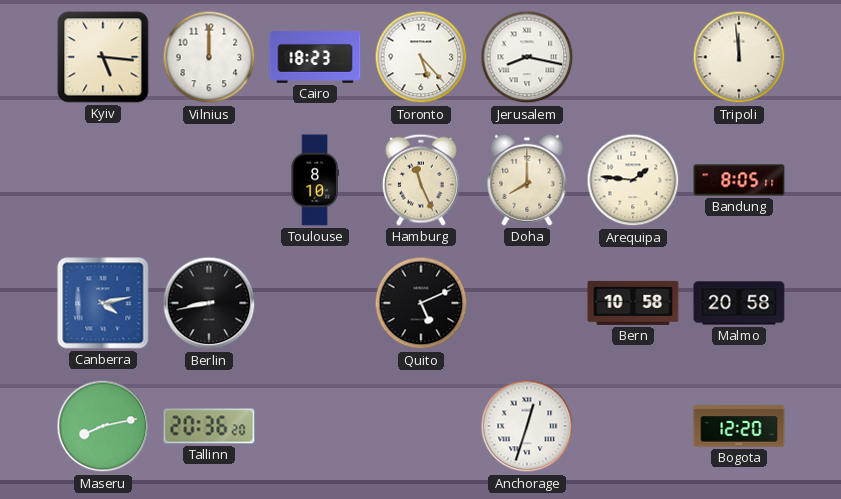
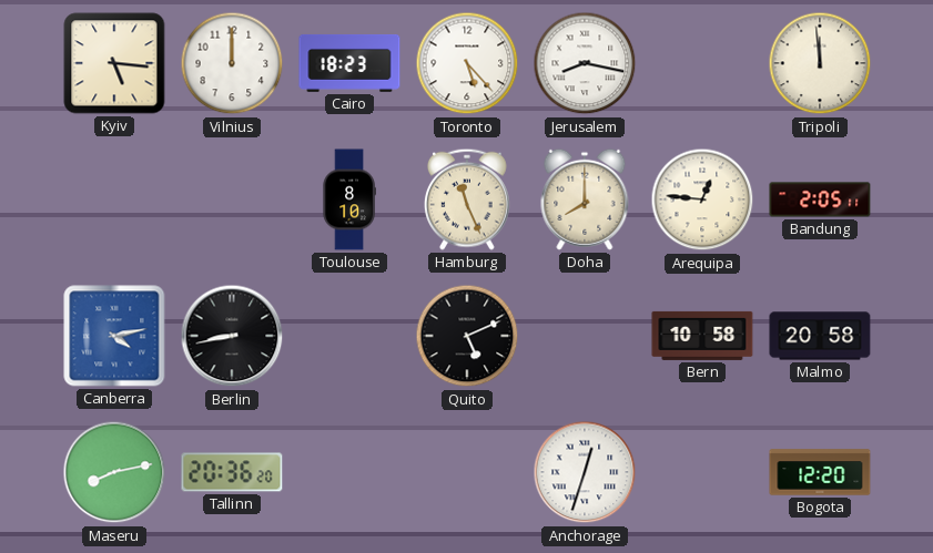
Arequipa: 1:46 -> 12:46 (702, 199)
Bandung: 8:05 -> 2:05 (820, 199)
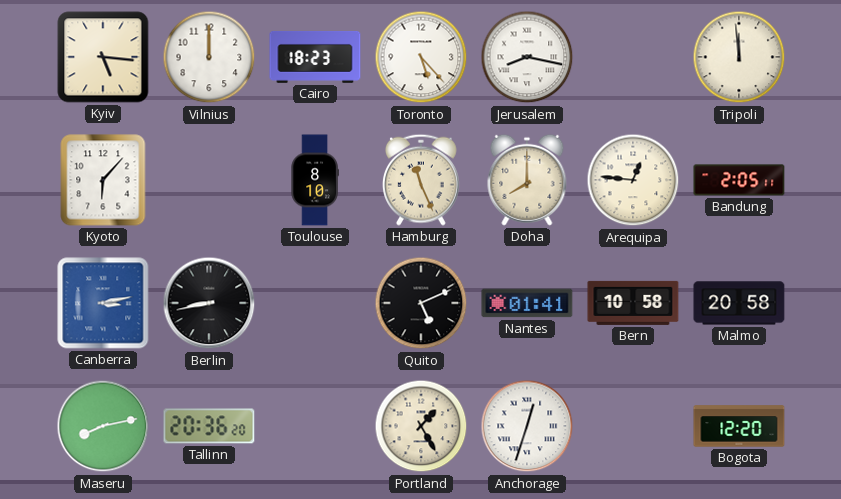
Kyoto: none -> 6:07 (103, 180)
Canberra: 4:13 -> 3:13 (103, 303)
Nantes: none -> 01:41 (527, 303)
Portland: none -> 1:25 (421, 426)
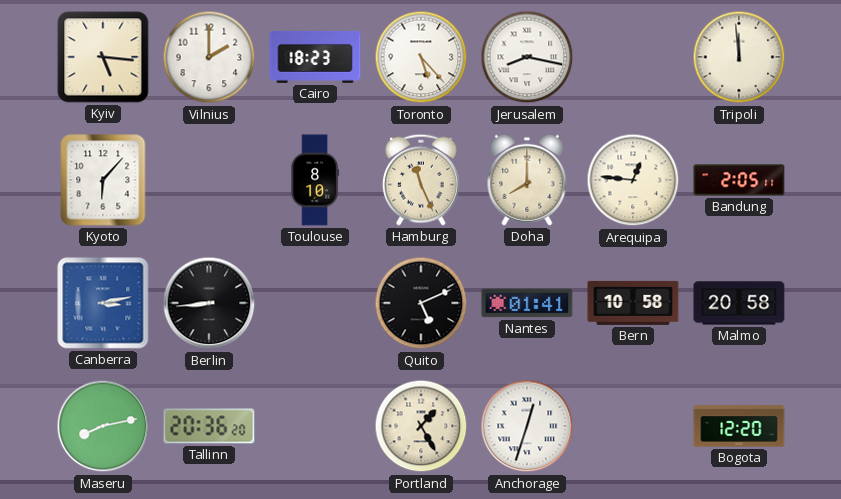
Vilnius: 12:00 -> 2:00 (209, 57)
Berlin: 8:43 -> 8:44 (209, 303)
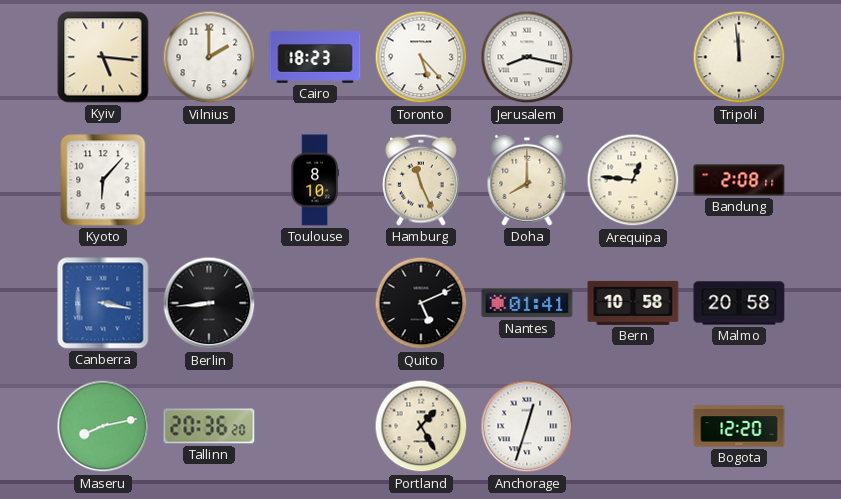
Bandung: 2:05 -> 2:08 (739, 180)
Canberra: 3:13 -> 3:17 (103, 303)
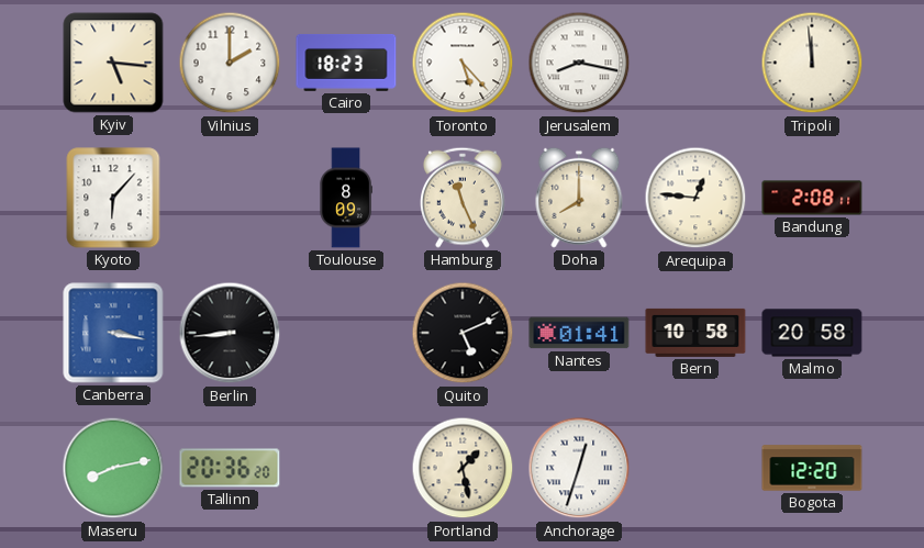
Toulouse: 8:10 -> 8:09 (346, 198)
Portland: 1:25 -> 1:28 (463, 468)
